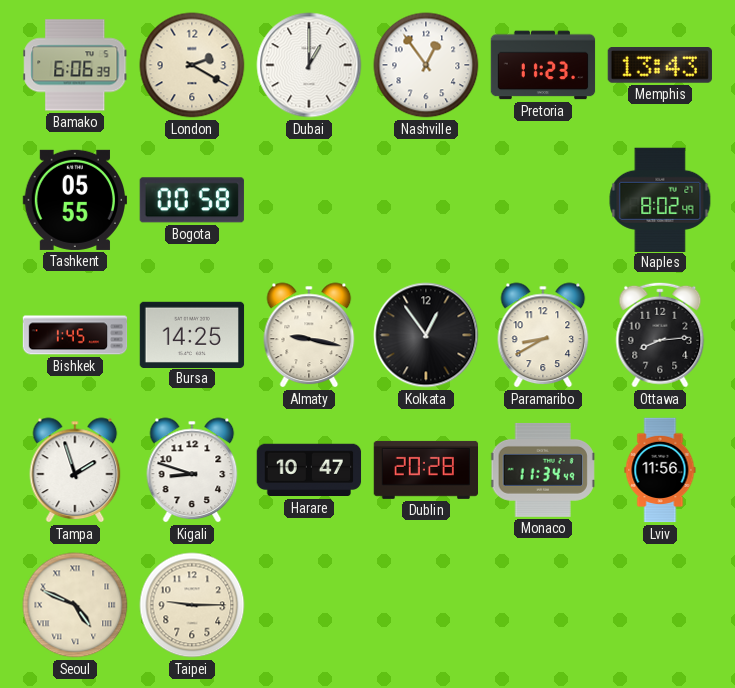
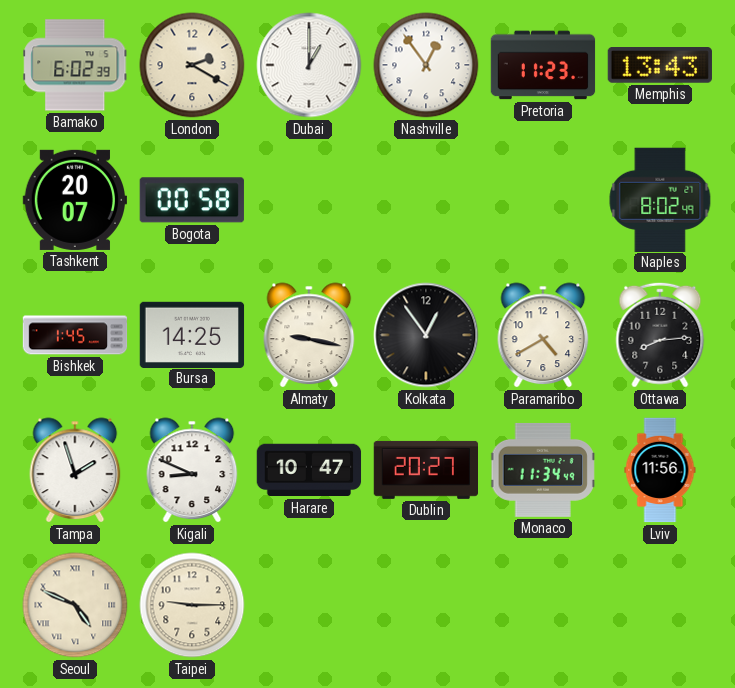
Bamako: 6:06 -> 6:02 (75, 65)
Tashkent: 05:55 -> 20:07 (74, 200)
Paramaribo: 8:40 -> 4:40 (543, 335)
Kigali: 8:48 -> 8:49 (192, 470)
Dublin: 20:28 -> 20:27 (425, 470)
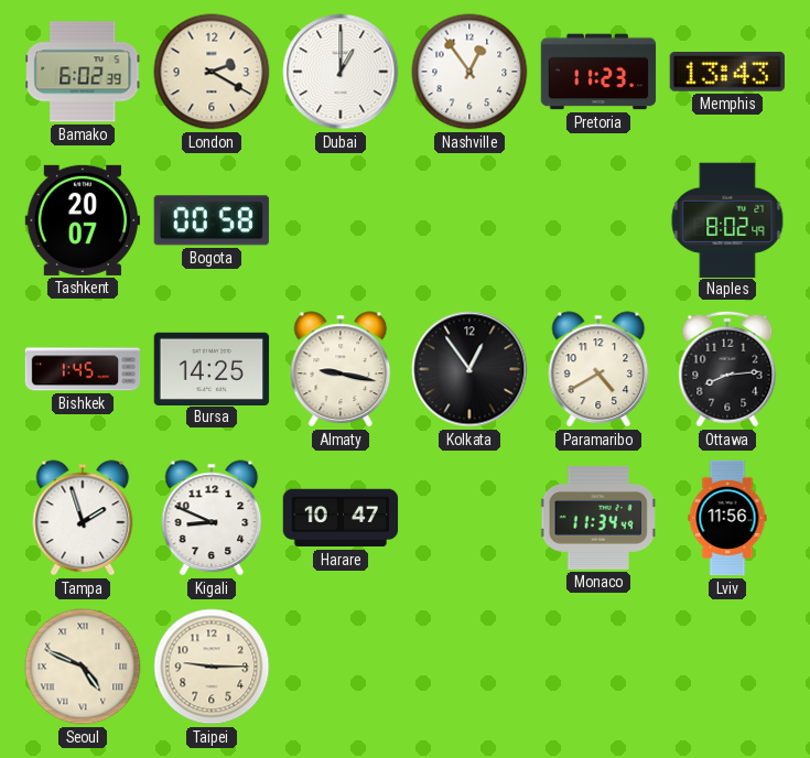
Dublin: 20:27 -> none (425, 470)
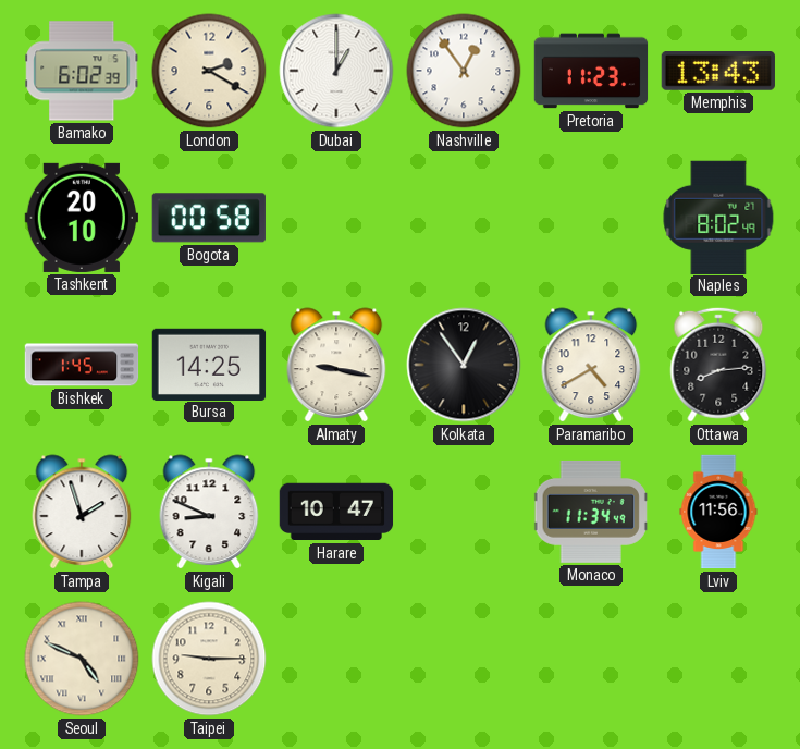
Tashkent: 20:07 -> 20:10 (81, 218)
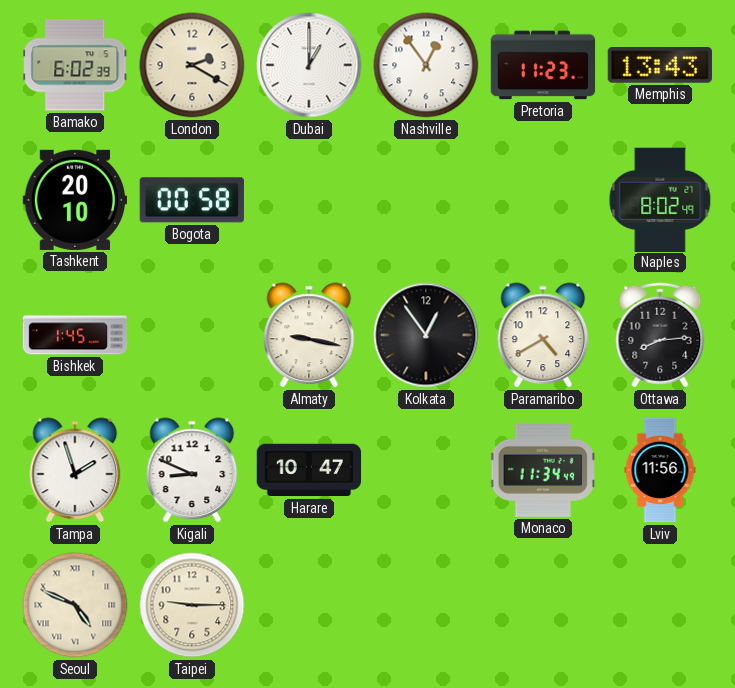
Bursa: 14:25 -> none (209, 364)
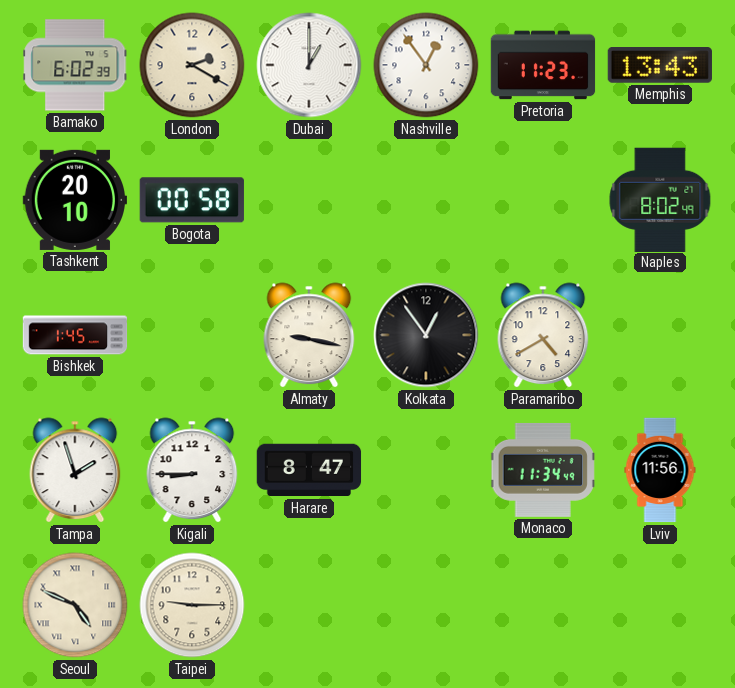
Ottawa: 8:14 -> none (660, 335)
Kigali: 8:49 -> 8:45 (192, 470)
Harare: 10:47 -> 8:47 (309, 470)
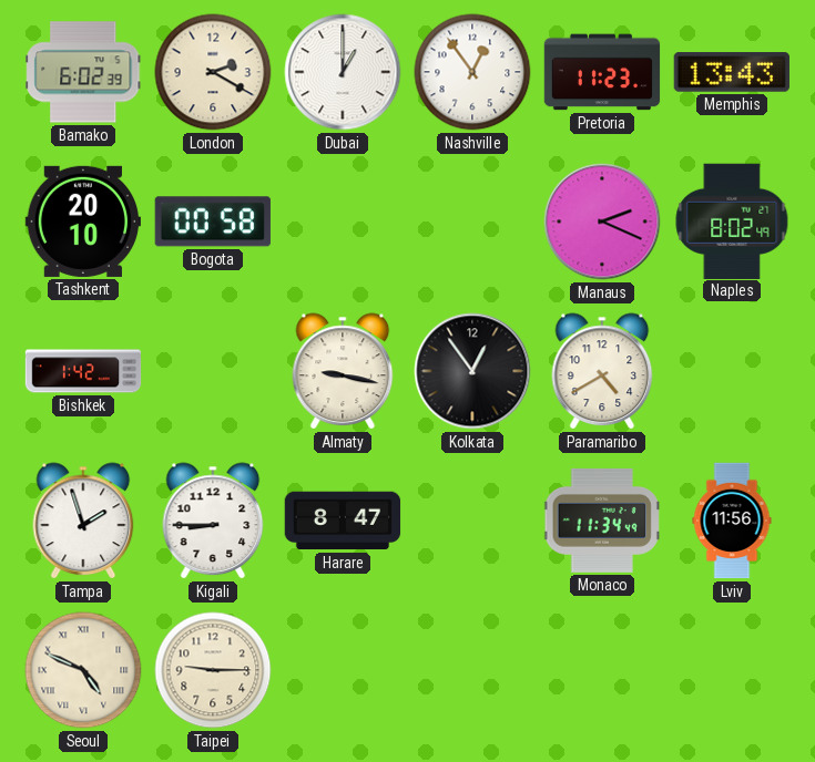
Manaus: none -> 2:19 (602, 222)
Bishkek: 1:45 -> 1:42 (83, 371)
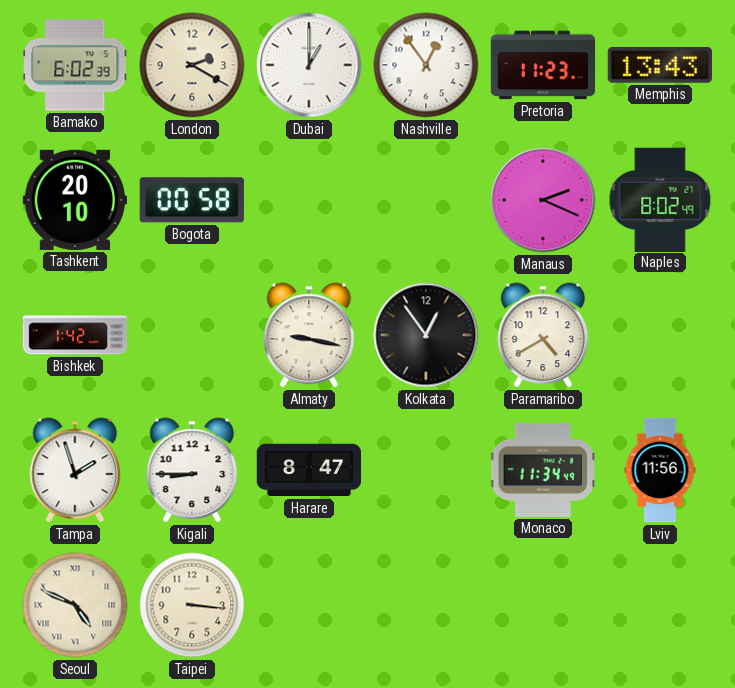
Taipei: 9:15 -> 3:16 (192, 605)
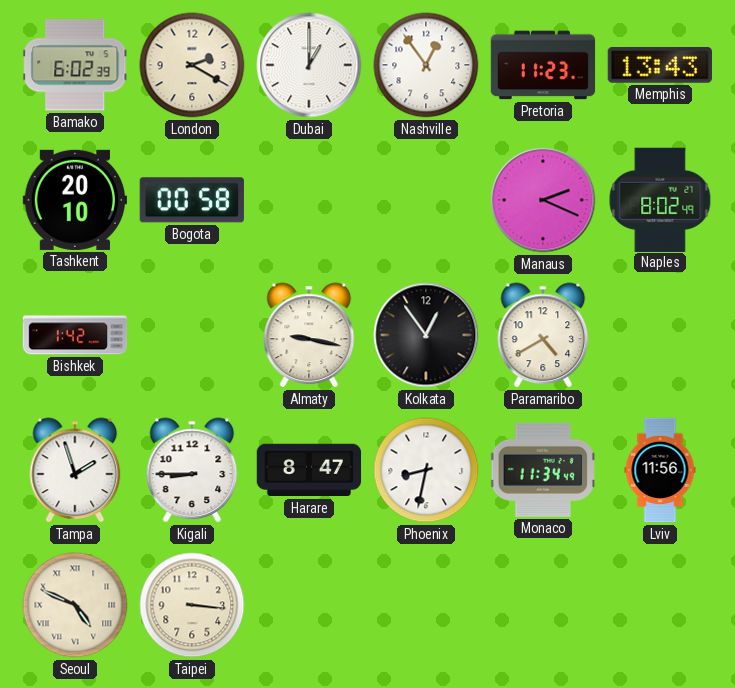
Phoenix: none -> 8:32 (426, 470)
